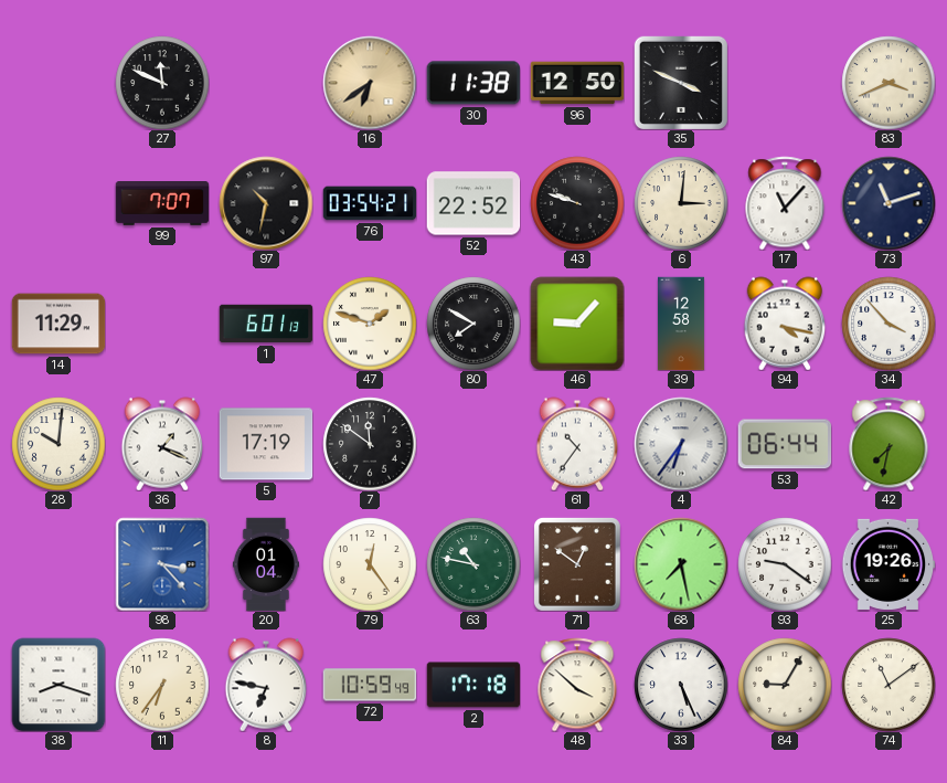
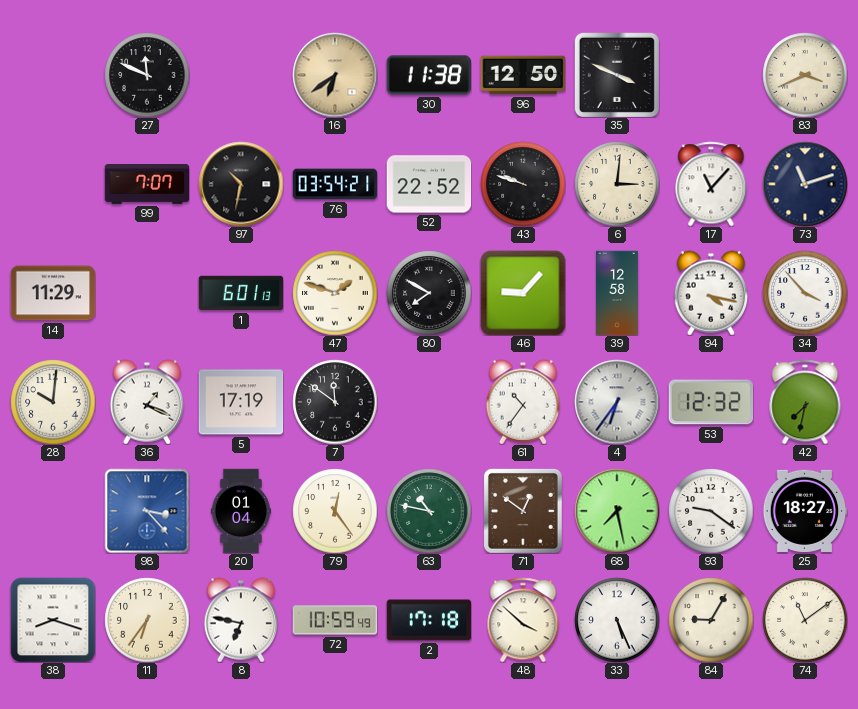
53: 06:44 -> 12:32 (711, 402)
25: 19:26 -> 18:27 (805, 511)
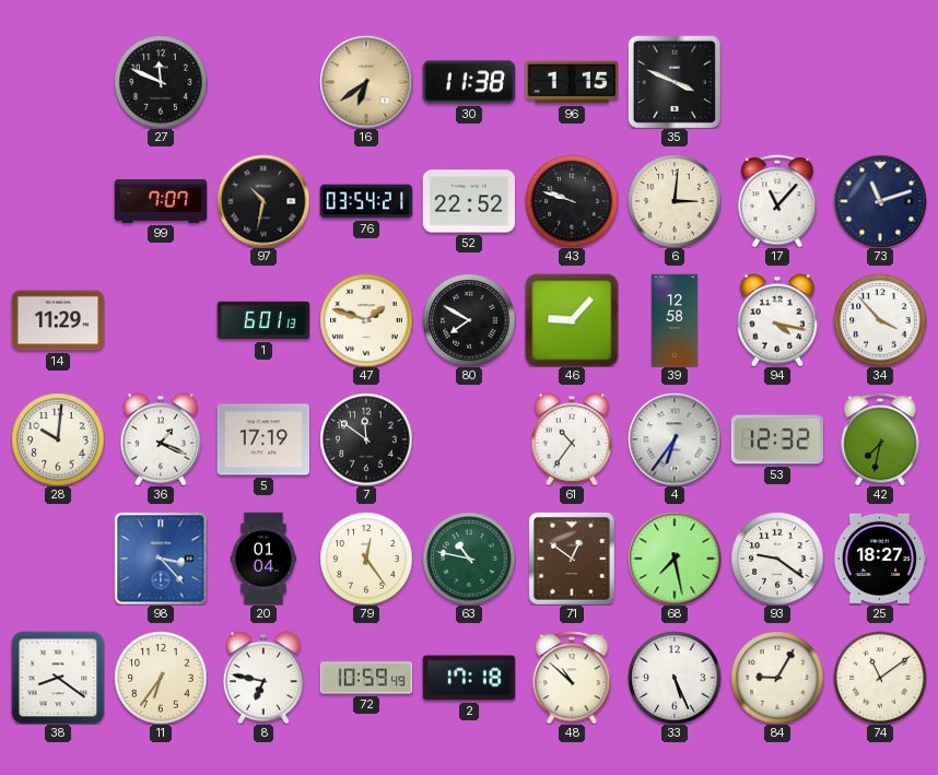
96: 12:50 -> 1:15 (572, 82)
83: 3:41 -> none (805, 75)
38: 8:18 -> 8:21 (58, 678)
48: 3:52 -> 10:52 (572, 678)
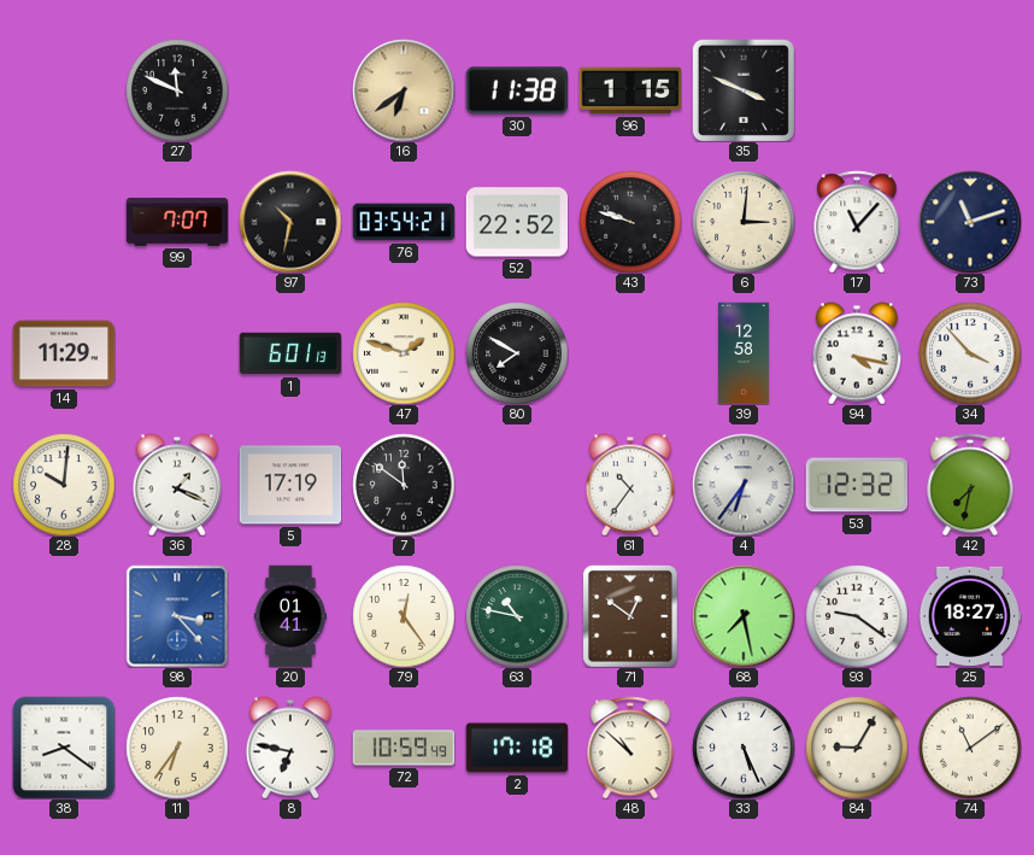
46: 9:07 -> none (572, 320)
20: 01:04 -> 01:41 (289, 616)
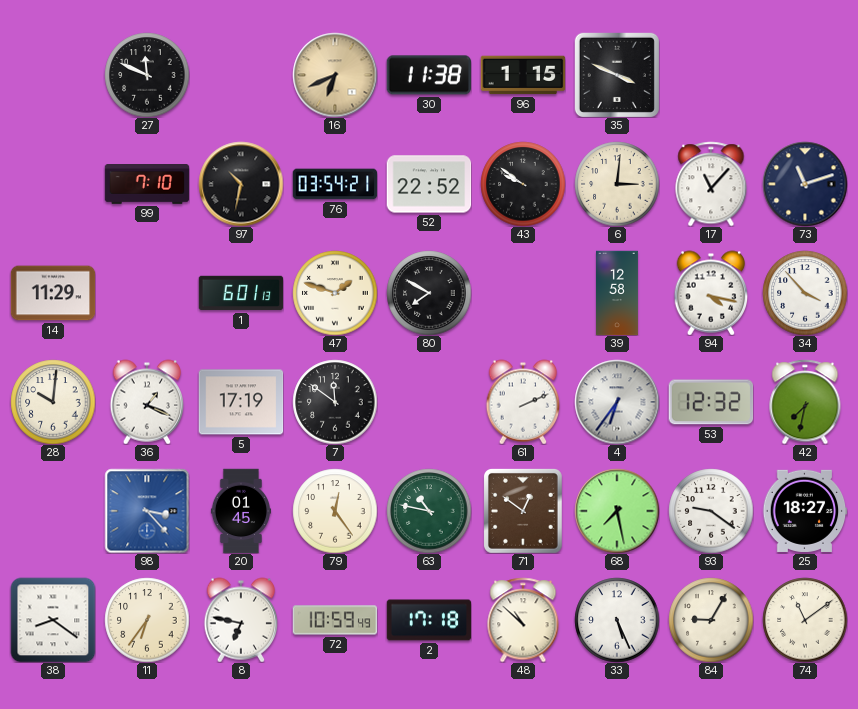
16: 6:39 -> 6:41 (335, 75)
99: 7:07 -> 7:10 (147, 185)
43: 9:48 -> 9:51 (523, 184)
61: 10:36 -> 2:11 (523, 402)
20: 01:41 -> 01:45 (240, 511)
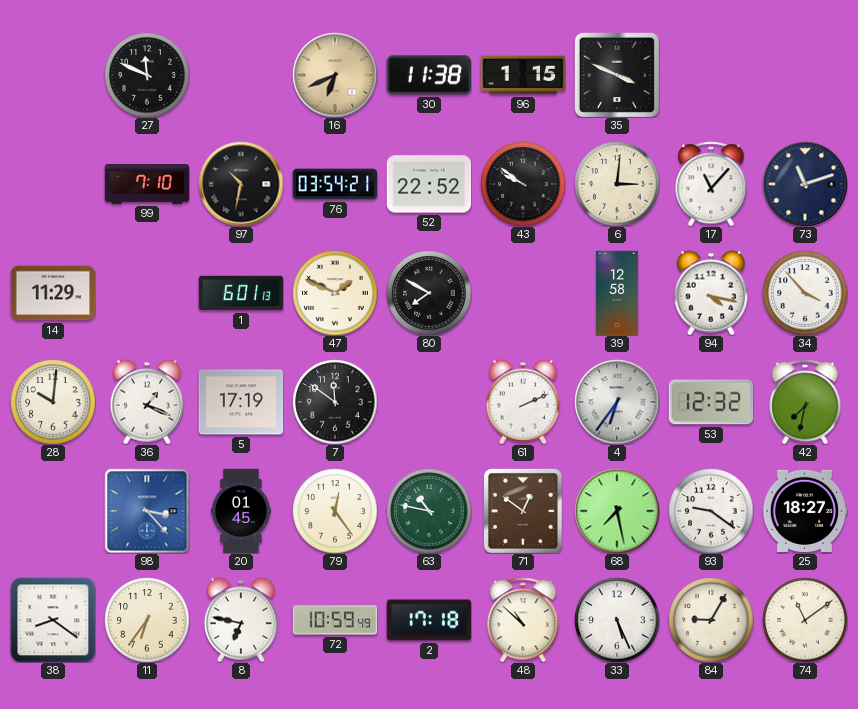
47: 1:48 -> 1:49 (335, 293)
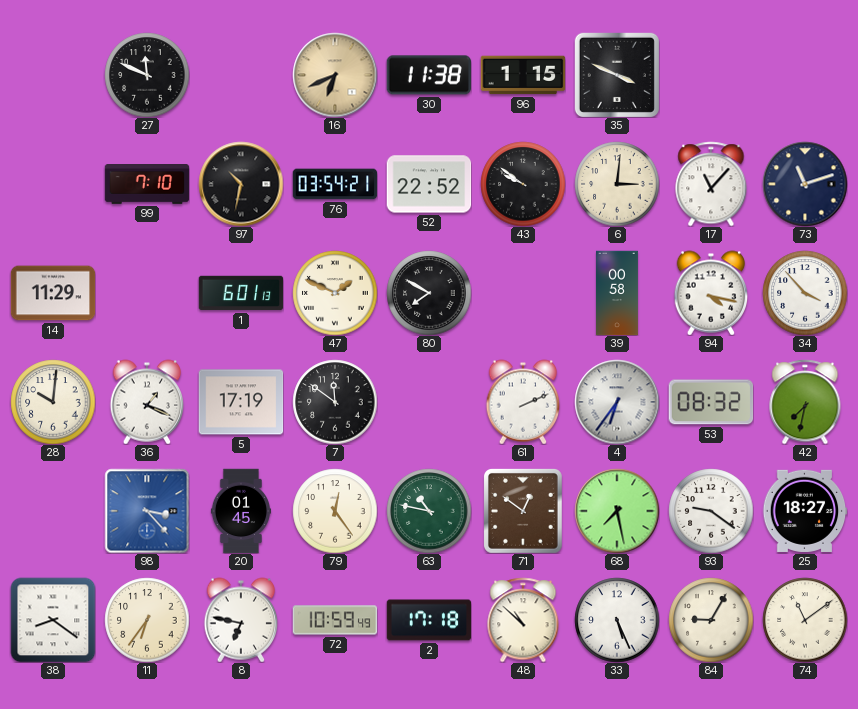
39: 12:58 -> 00:58 (617, 293)
53: 12:32 -> 08:32 (711, 402)
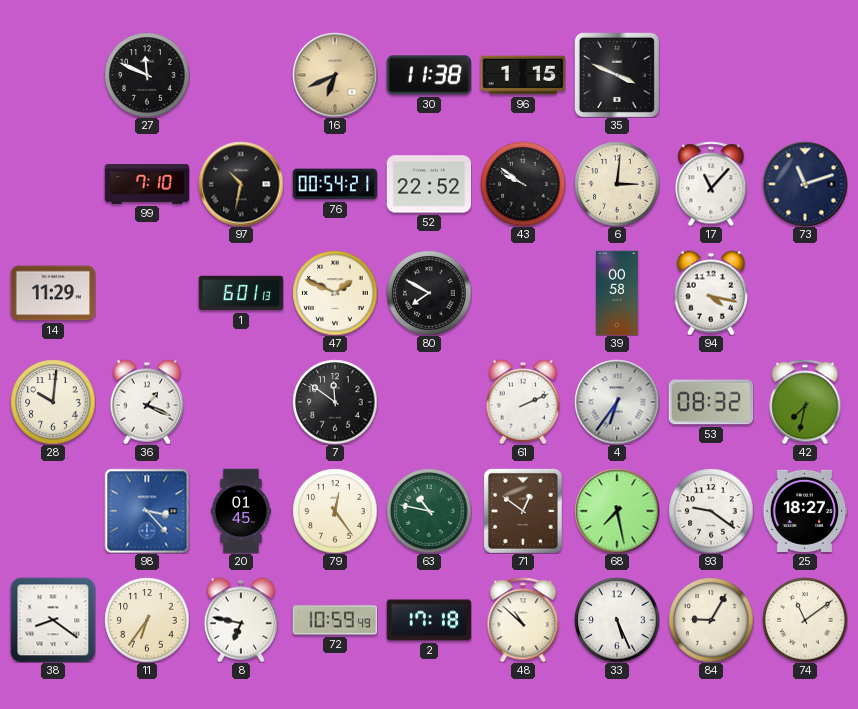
76: 03:54 -> 00:54 (335, 184)
34: 3:53 -> none (805, 293)
5: 17:19 -> none (241, 402)
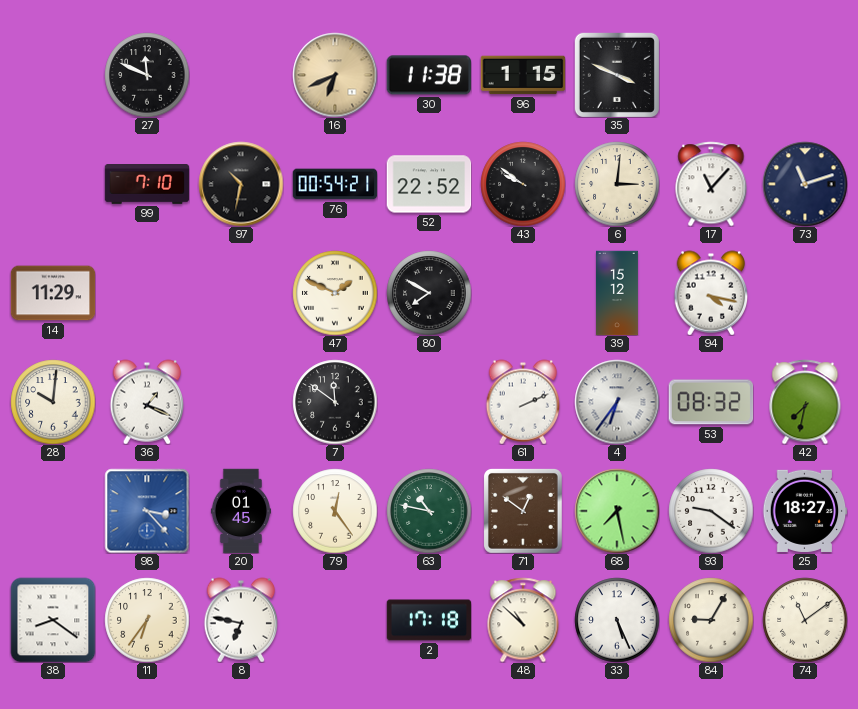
1: 6:01 -> none (241, 293)
39: 00:58 -> 15:12 (617, 293)
72: 10:59 -> none (335, 620)
